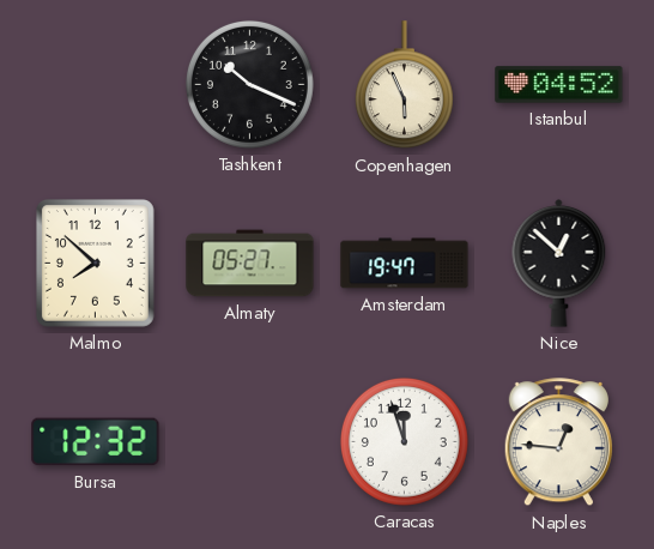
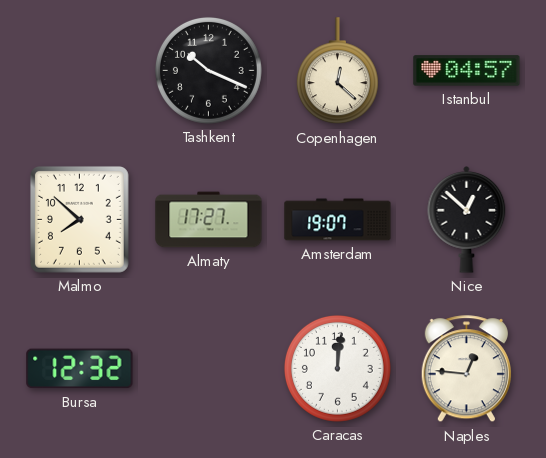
Copenhagen: 5:56 -> 12:22 (337, 71)
Istanbul: 04:52 -> 04:57 (467, 71)
Almaty: 05:27 -> 17:27 (209, 220)
Amsterdam: 19:47 -> 19:07 (338, 220)
Caracas: 11:57 -> 12:01 (337, 368)
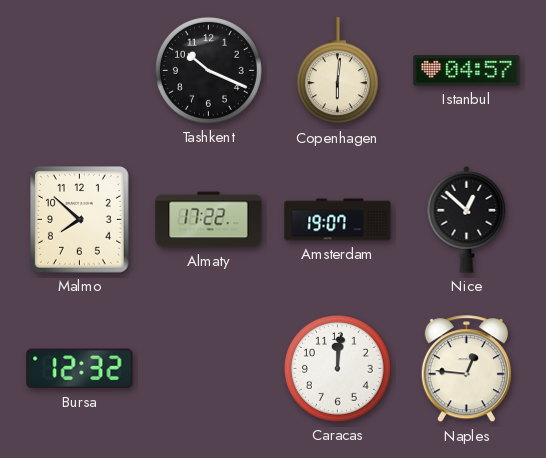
Copenhagen: 12:22 -> 6:01 (337, 71)
Almaty: 17:27 -> 17:22 (209, 220)
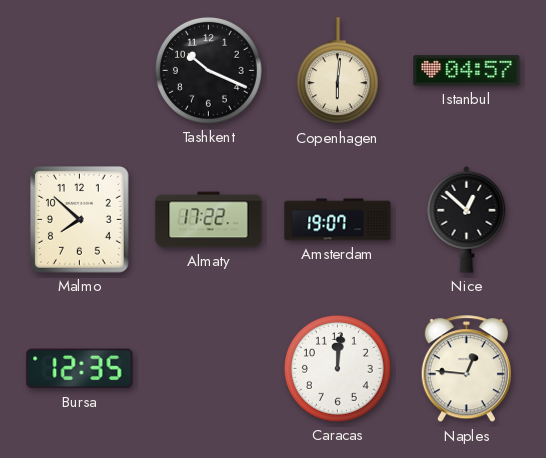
Bursa: 12:32 -> 12:35 (80, 369)
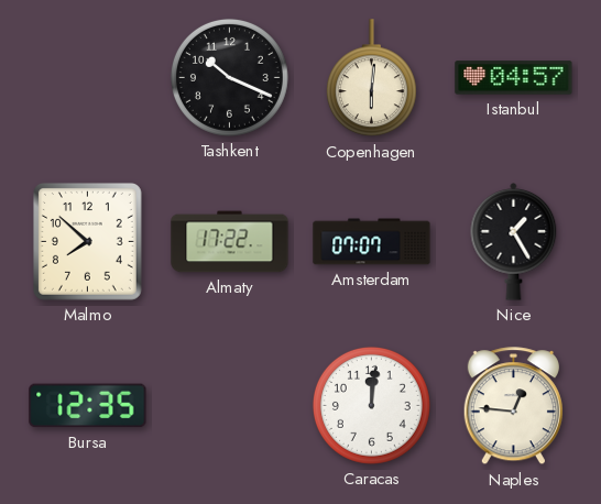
Amsterdam: 19:07 -> 07:07 (372, 242)
Nice: 12:52 -> 1:25 (514, 242)
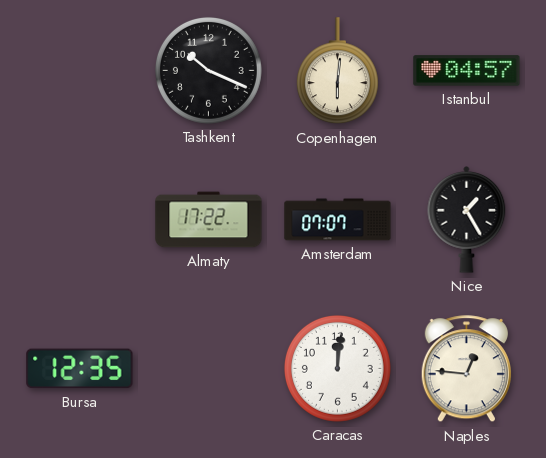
Malmo: 7:52 -> none (87, 241)
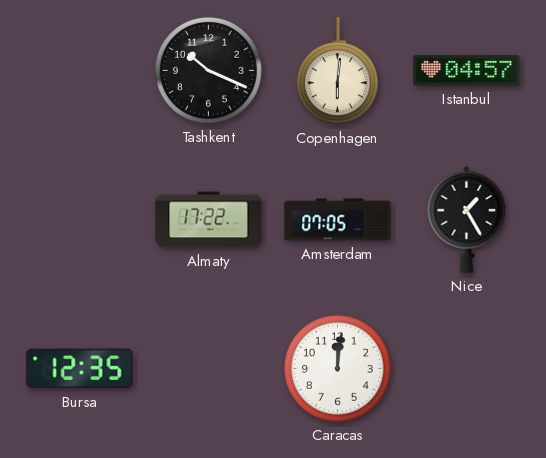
Amsterdam: 07:07 -> 07:05 (338, 220)
Naples: 12:46 -> none (466, 369)
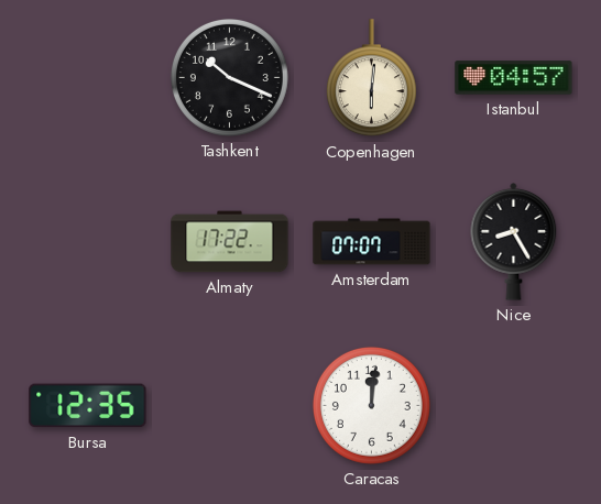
Amsterdam: 07:05 -> 07:07 (372, 242)
Nice: 1:25 -> 8:25 (514, 242)
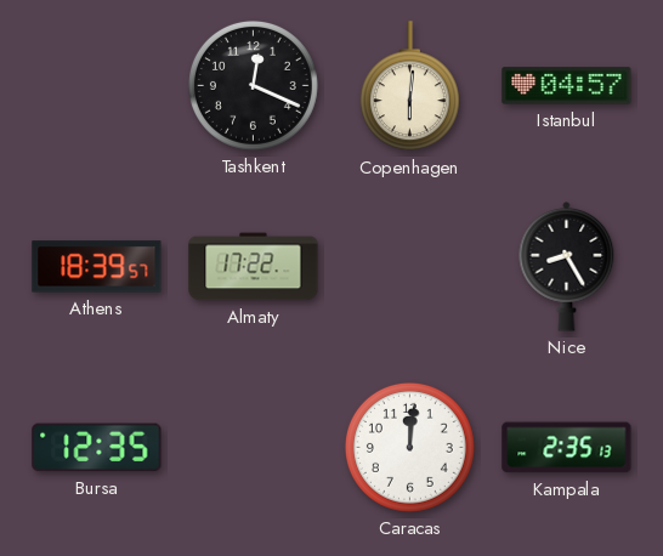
Tashkent: 10:19 -> 12:19 (253, 85)
Athens: none -> 18:39 (97, 267)
Amsterdam: 07:07 -> none (372, 242)
Kampala: none -> 2:35 (567, 448)
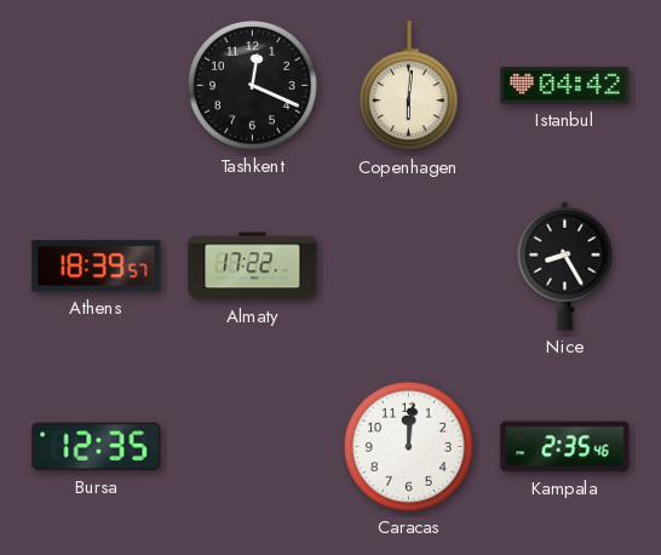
Istanbul: 04:57 -> 04:42 (565, 86)
Kampala: 2:35:13 -> 2:35:46 (565, 447)
